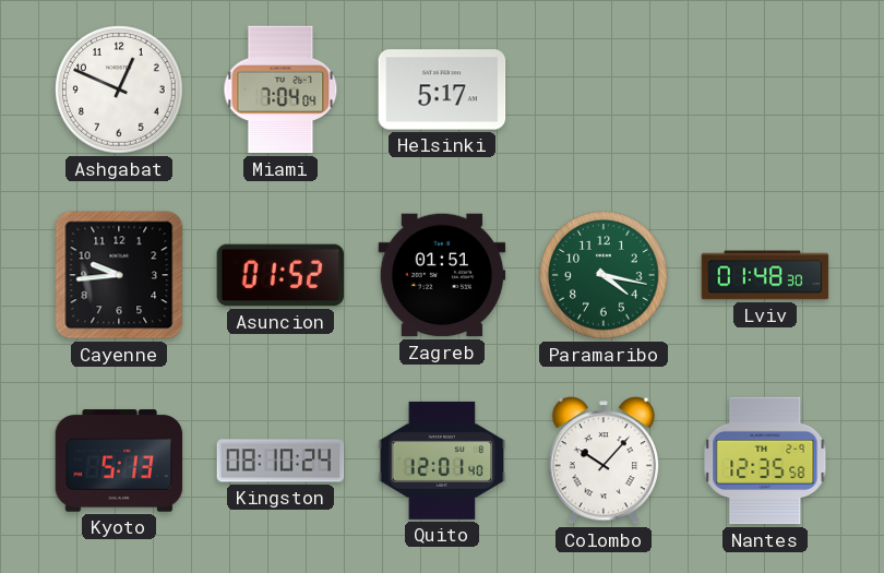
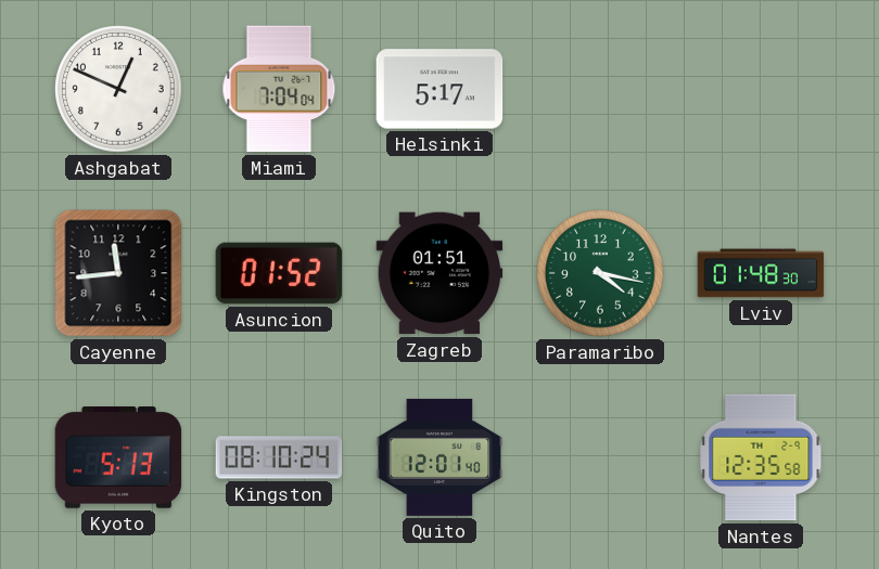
Cayenne: 9:44 -> 11:44 (118, 273)
Colombo: 10:07 -> none (602, 461)
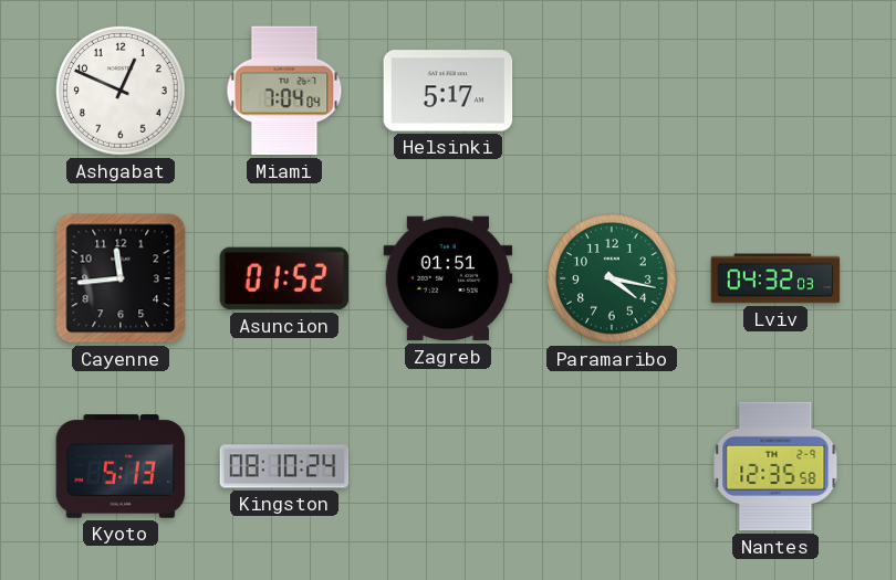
Lviv: 01:48 -> 04:32 (775, 278)
Quito: 12:01 -> none (439, 457)
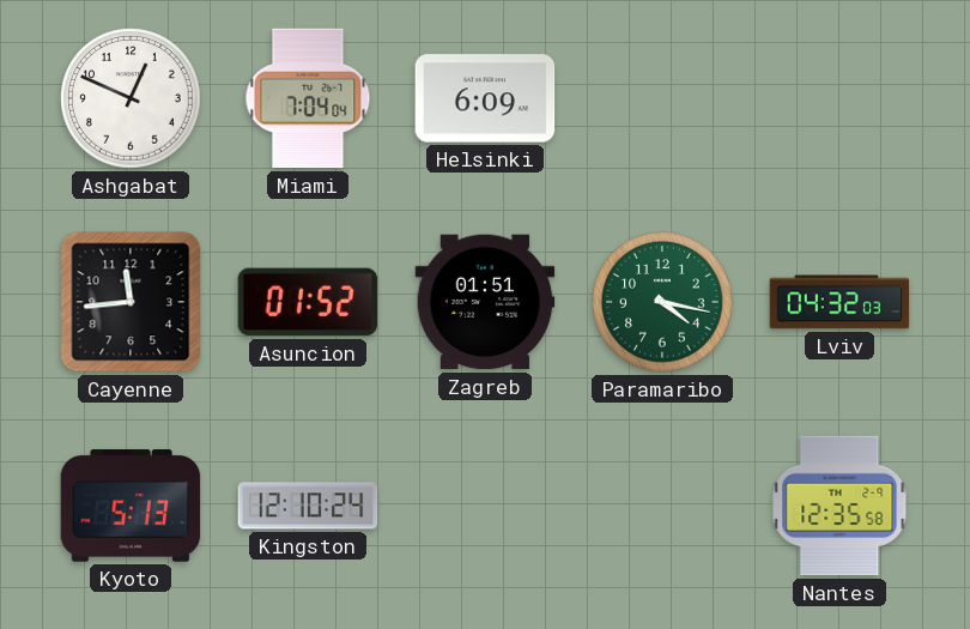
Helsinki: 5:17 -> 6:09 (485, 98)
Kingston: 08:10 -> 12:10 (308, 506)
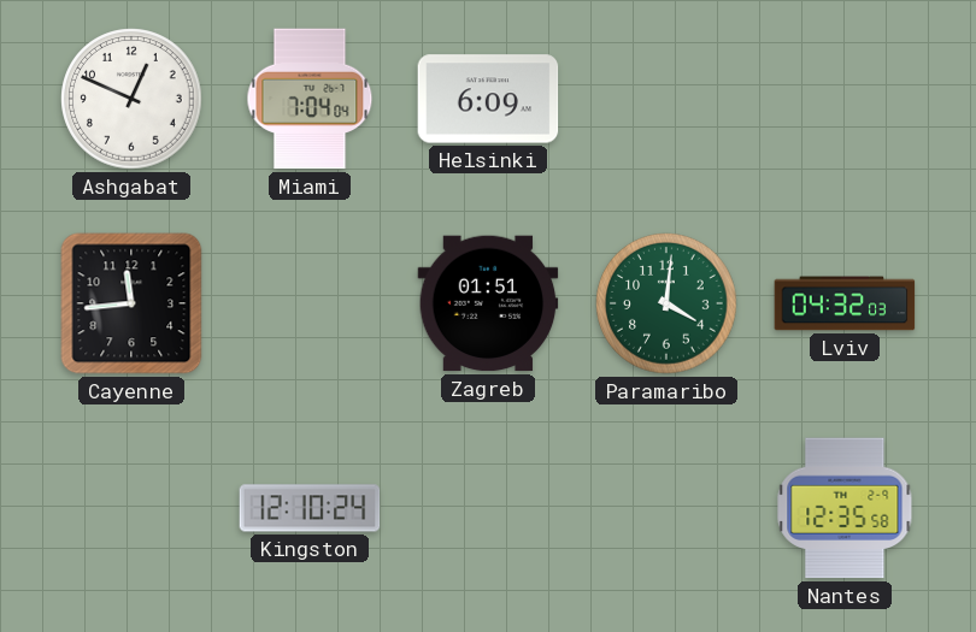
Asuncion: 01:52 -> none (308, 302)
Paramaribo: 4:17 -> 4:01 (666, 303)
Kyoto: 5:13 -> none (131, 506)
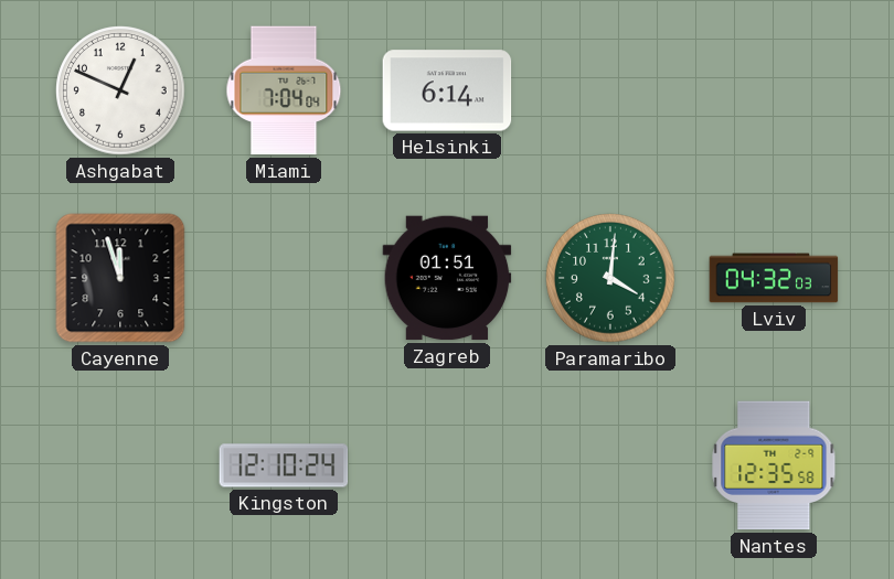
Helsinki: 6:09 -> 6:14 (447, 90)
Cayenne: 11:44 -> 11:57 (120, 278)
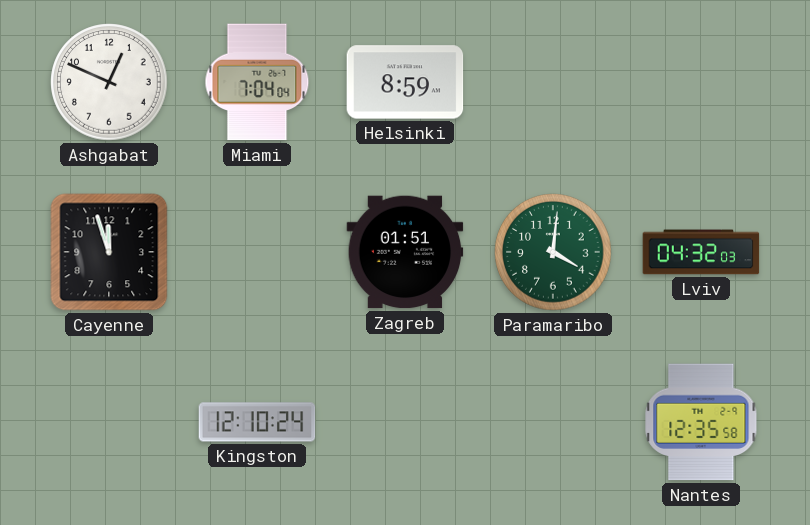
Helsinki: 6:14 -> 8:59 (405, 82)
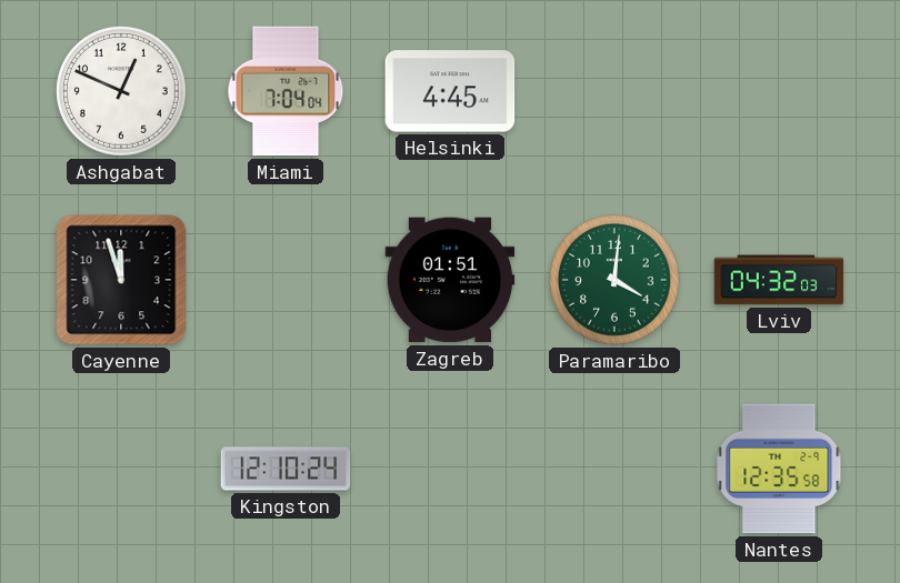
Helsinki: 8:59 -> 4:45 (450, 91)
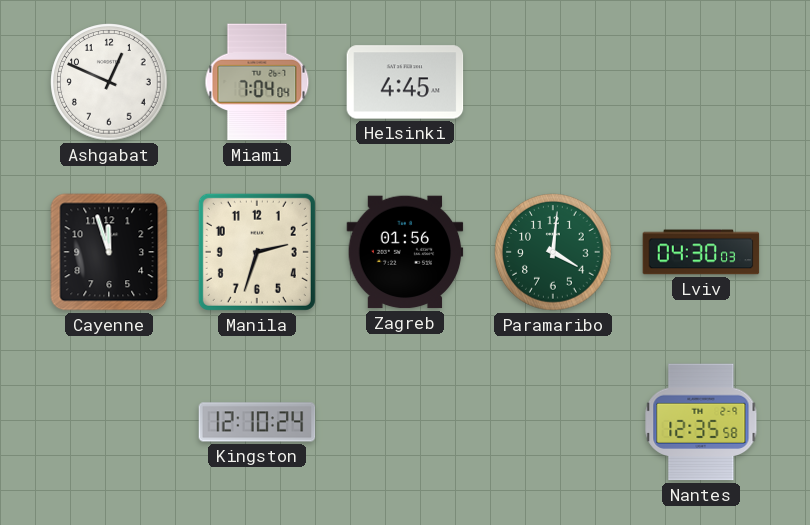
Manila: none -> 2:33 (257, 252)
Zagreb: 01:51 -> 01:56 (405, 252)
Lviv: 04:32 -> 04:30 (701, 252)
